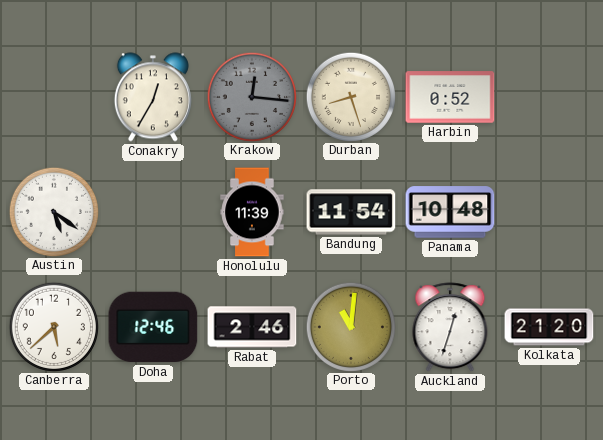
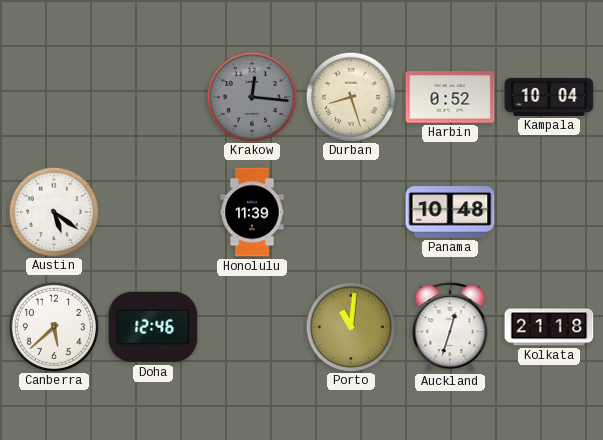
Conakry: 12:35 -> none (153, 97)
Kampala: none -> 10:04 (549, 97)
Bandung: 11:54 -> none (351, 212)
Rabat: 2:46 -> none (252, 327)
Kolkata: 21:20 -> 21:18 (549, 327)
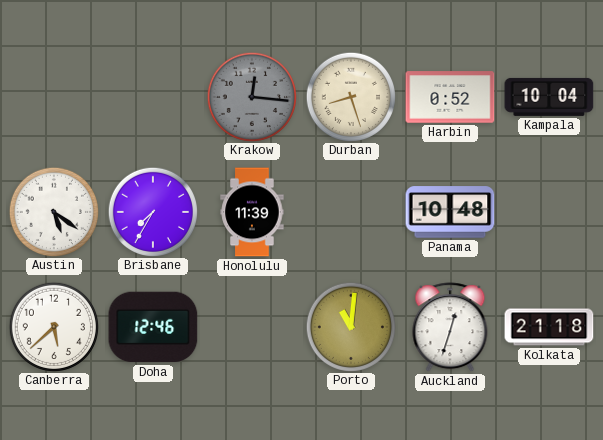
Brisbane: none -> 7:35 (152, 211)
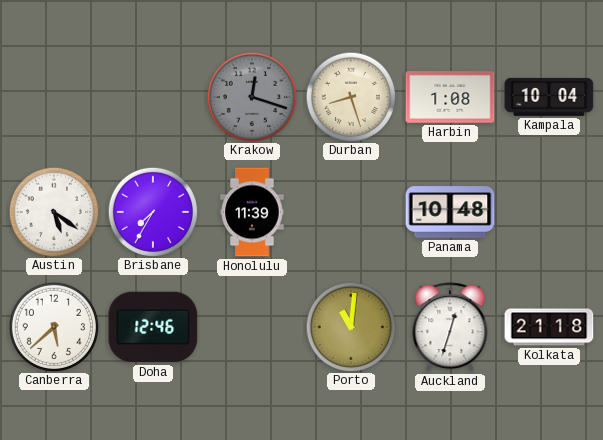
Krakow: 12:16 -> 12:18 (251, 96)
Harbin: 0:52 -> 1:08 (450, 97)
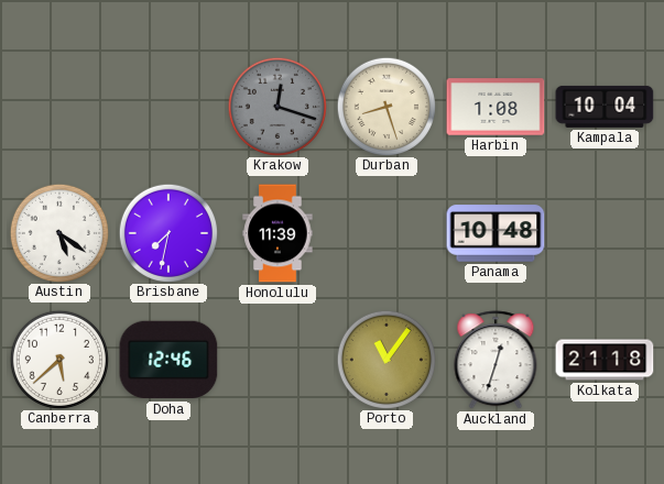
Brisbane: 7:35 -> 7:32 (167, 232)
Porto: 11:01 -> 11:06 (385, 359)
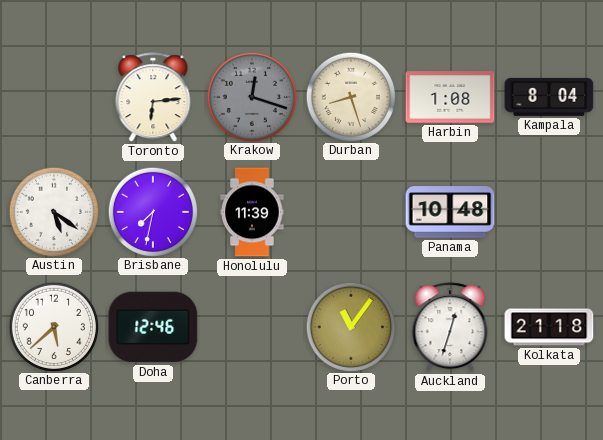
Toronto: none -> 6:14 (153, 98)
Kampala: 10:04 -> 8:04 (549, 97)
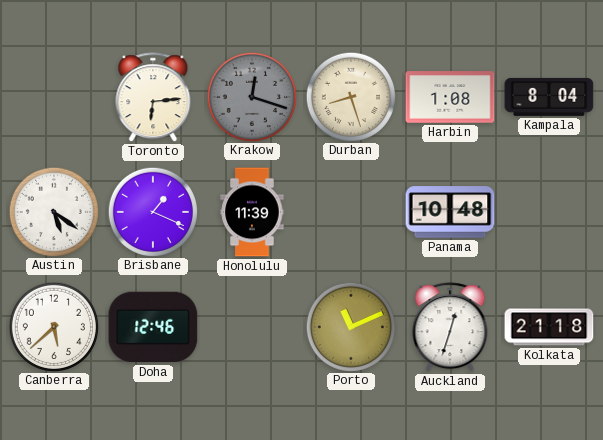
Brisbane: 7:32 -> 1:19 (152, 211)
Porto: 11:06 -> 11:11 (350, 326)
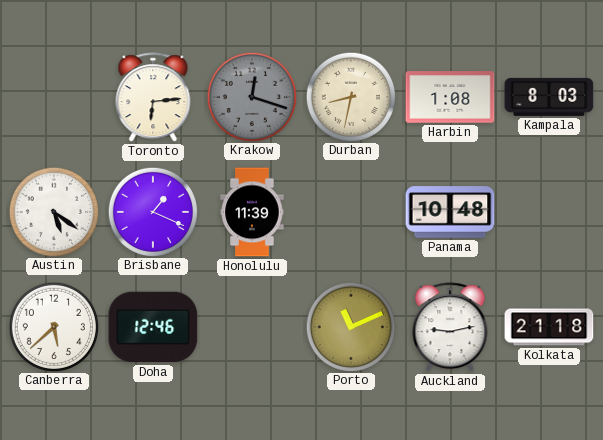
Durban: 8:27 -> 8:32 (350, 96)
Kampala: 8:04 -> 8:03 (549, 97)
Auckland: 12:33 -> 9:13 (450, 328)
